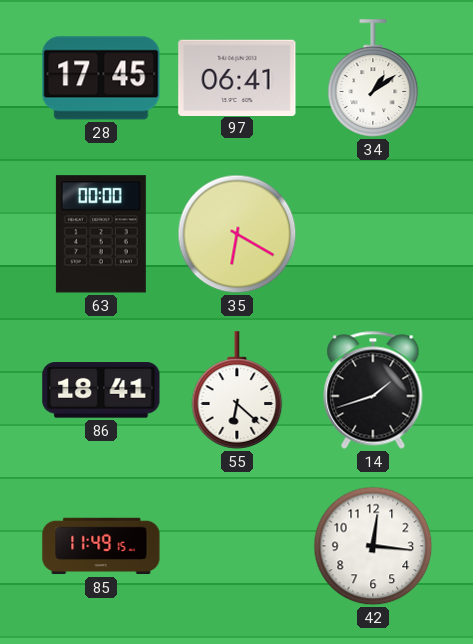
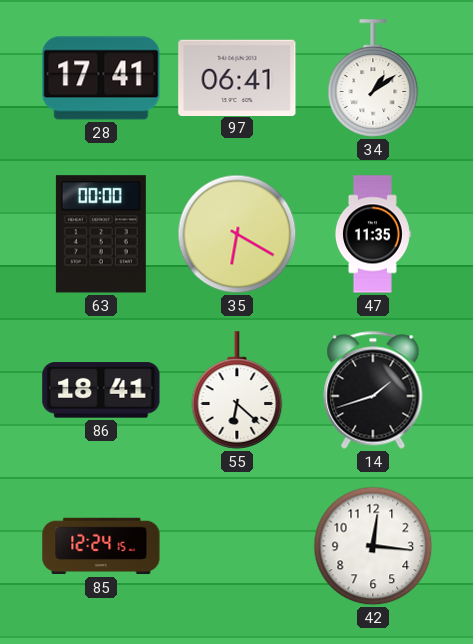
28: 17:45 -> 17:41 (101, 78)
47: none -> 11:35 (372, 234)
85: 11:49 -> 12:24 (101, 546)
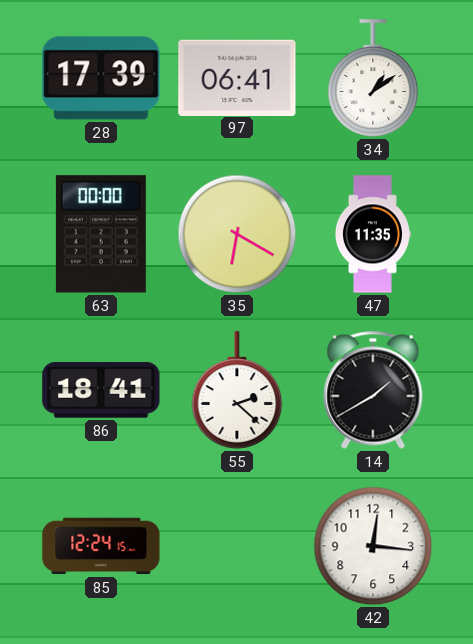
28: 17:41 -> 17:39 (101, 78)
55: 6:22 -> 2:22 (237, 390)
14: 1:42 -> 1:40 (373, 390)
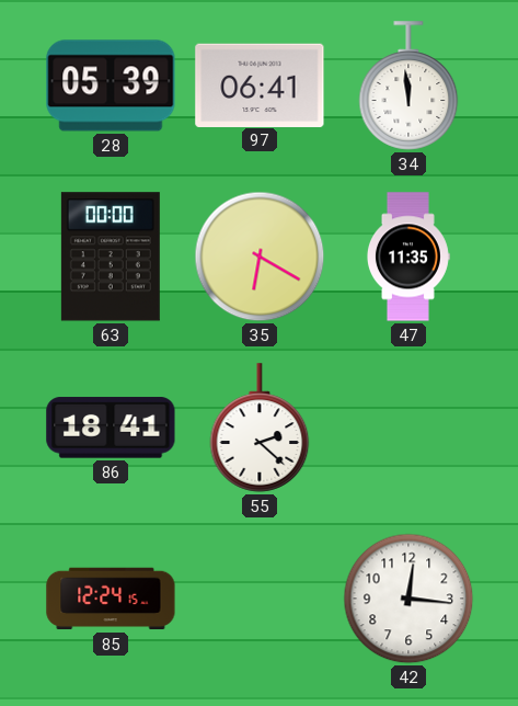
28: 17:39 -> 05:39 (111, 86)
34: 1:09 -> 11:59 (408, 86)
14: 1:40 -> none (373, 390)
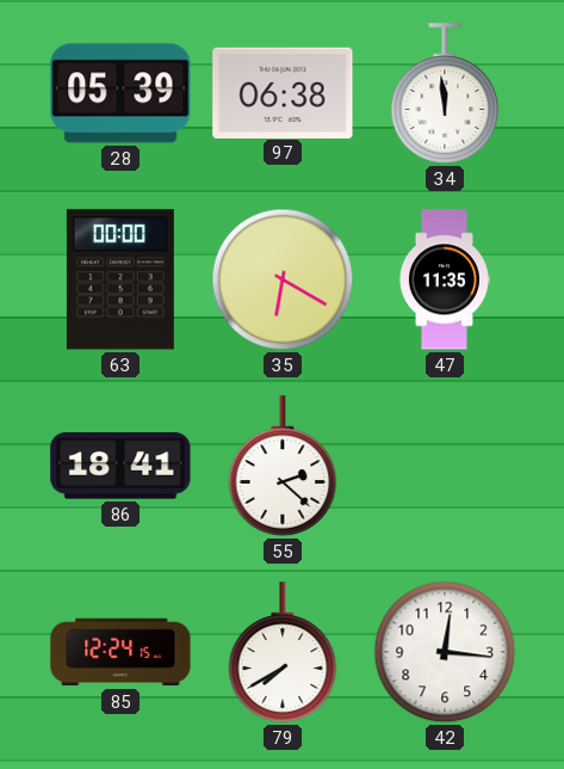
97: 06:41 -> 06:38 (283, 92)
79: none -> 7:40 (283, 652)
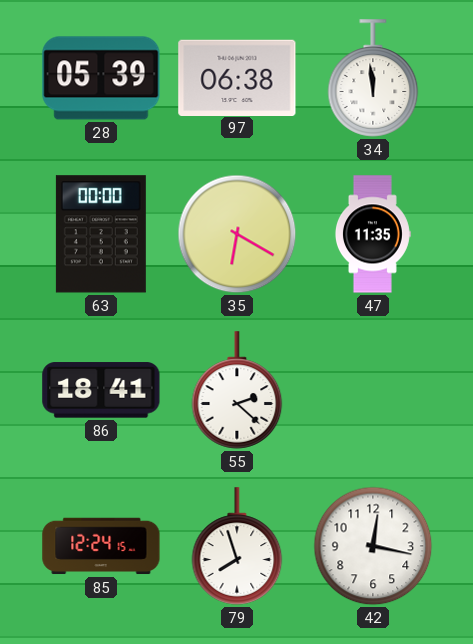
79: 7:40 -> 7:57 (237, 546)
42: 12:16 -> 12:17 (373, 546)
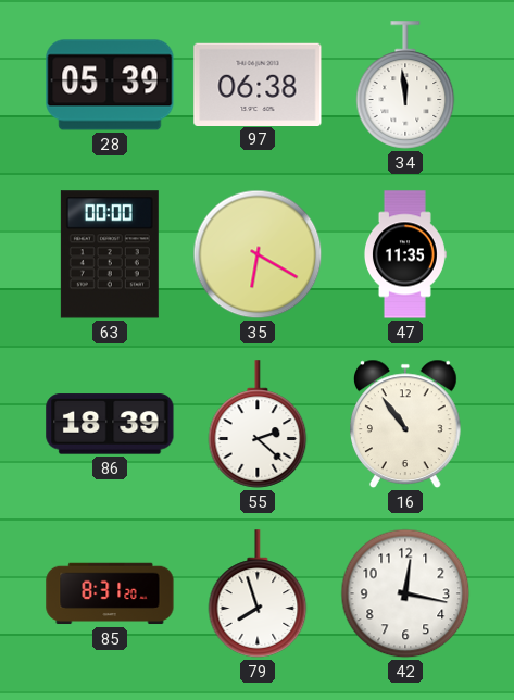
86: 18:41 -> 18:39 (110, 424)
16: none -> 10:54 (406, 424)
85: 12:24 -> 8:31 (110, 593)
